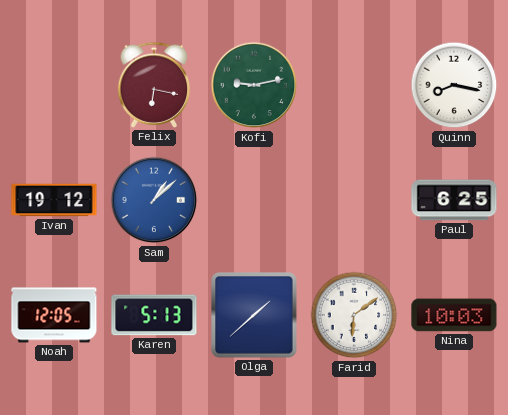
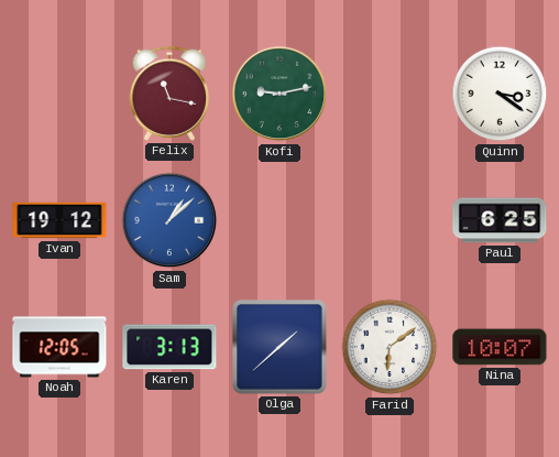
Felix: 6:17 -> 11:17 (169, 94)
Quinn: 8:17 -> 3:21 (500, 94)
Karen: 5:13 -> 3:13 (169, 347)
Nina: 10:03 -> 10:07 (500, 347)
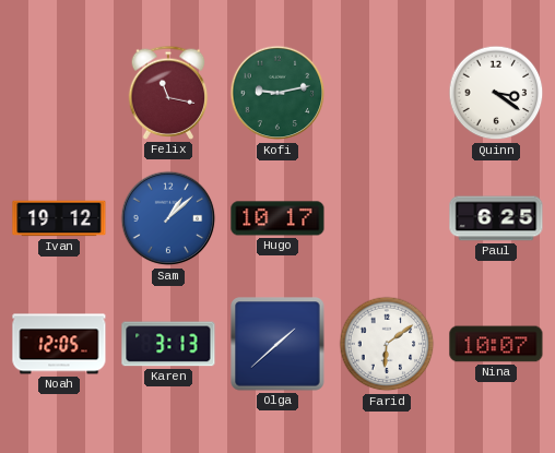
Hugo: none -> 10:17 (277, 218)
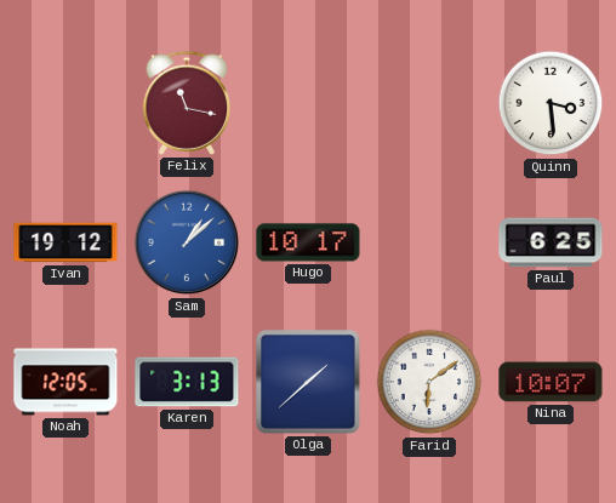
Kofi: 9:13 -> none (277, 93)
Quinn: 3:21 -> 3:29 (551, 103)
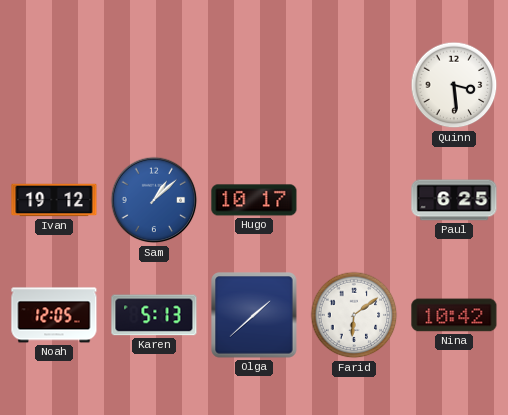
Felix: 11:17 -> none (187, 103)
Karen: 3:13 -> 5:13 (154, 315)
Nina: 10:07 -> 10:42 (454, 315)
